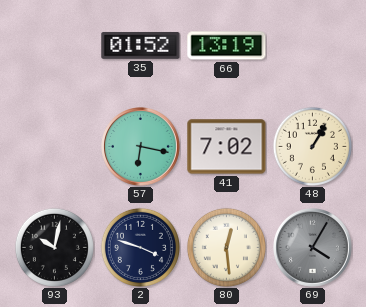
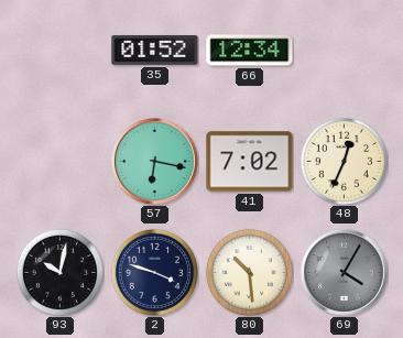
66: 13:19 -> 12:34 (250, 51)
48: 1:05 -> 12:34 (344, 161)
80: 12:29 -> 10:29 (249, 272)
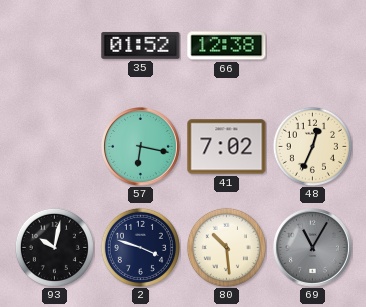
66: 12:34 -> 12:38 (227, 46)
69: 4:05 -> 11:05 (313, 248)
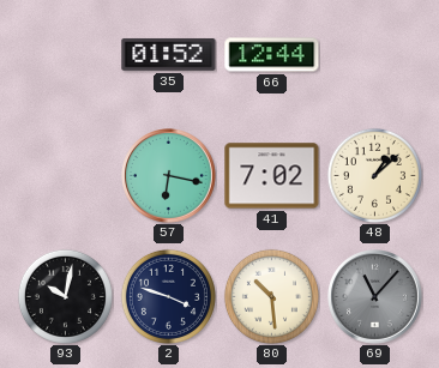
66: 12:38 -> 12:44 (272, 55)
48: 12:34 -> 1:08 (374, 175)
69: 11:05 -> 11:07 (375, 297)
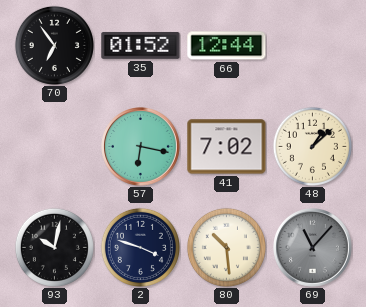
70: none -> 6:54 (54, 45)
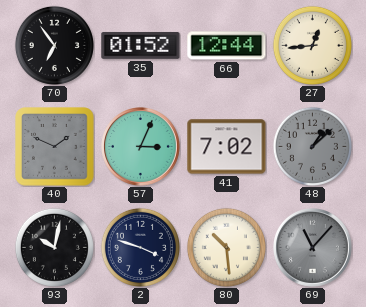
27: none -> 12:44 (312, 45)
40: none -> 1:49 (55, 147)
57: 6:17 -> 3:04 (141, 147)
48 dial: cream -> grey (312, 146)
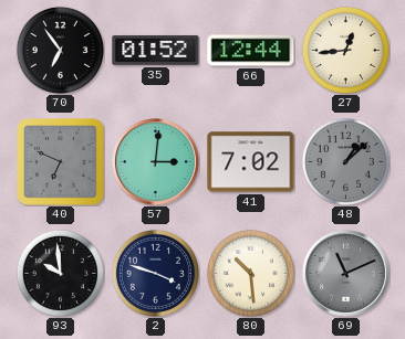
40: 1:49 -> 6:49 (61, 162)
57: 3:04 -> 3:01 (156, 162)
93: 10:02 -> 9:59 (60, 273)
69: 11:07 -> 11:11 (346, 274)
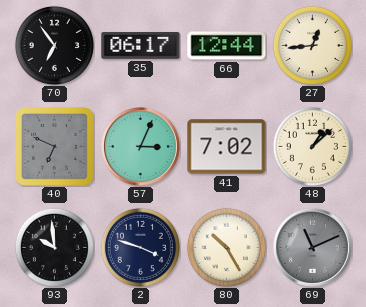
35: 01:52 -> 06:17 (141, 45)
57: 3:01 -> 3:04 (141, 147)
48 dial: grey -> cream (312, 146)
80: 10:29 -> 10:25 (226, 247)
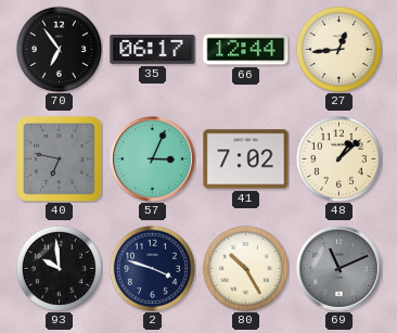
40: 6:49 -> 6:47 (60, 159)
